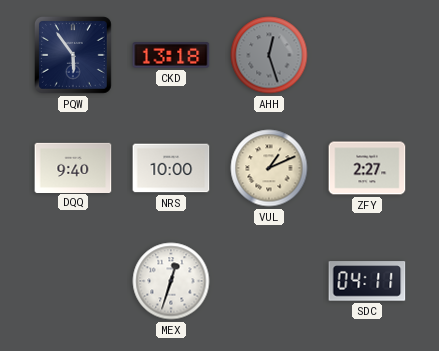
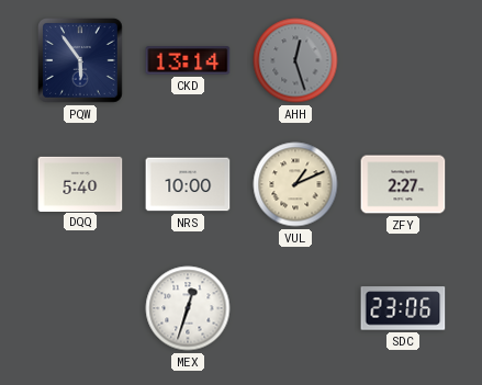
CKD: 13:18 -> 13:14 (188, 60)
DQQ: 9:40 -> 5:40 (80, 183)
SDC: 04:11 -> 23:06 (403, 308)
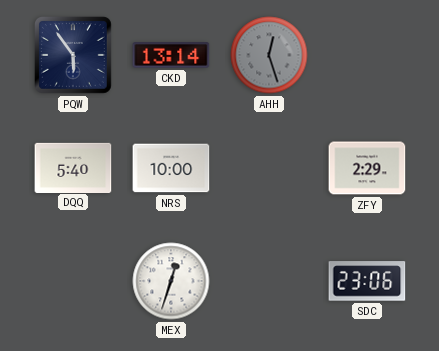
VUL: 1:11 -> none (295, 184)
ZFY: 2:27 -> 2:29 (367, 168)
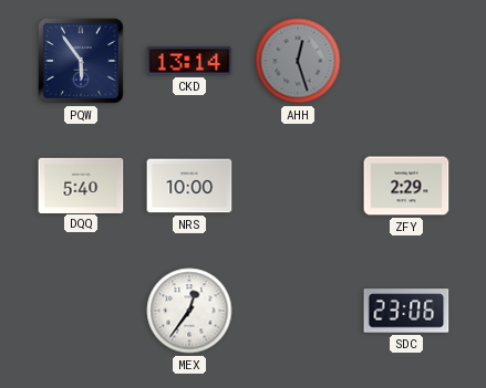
MEX: 12:33 -> 12:36 (189, 311)
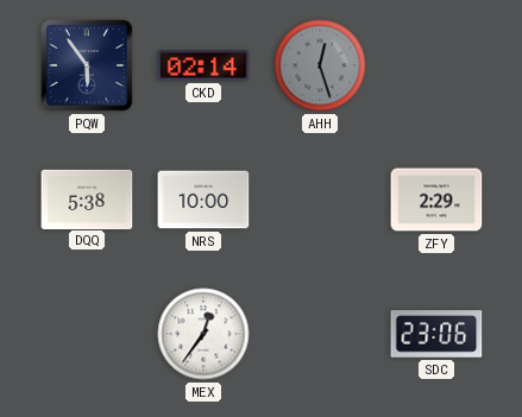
CKD: 13:14 -> 02:14 (203, 65)
DQQ: 5:40 -> 5:38 (87, 198)
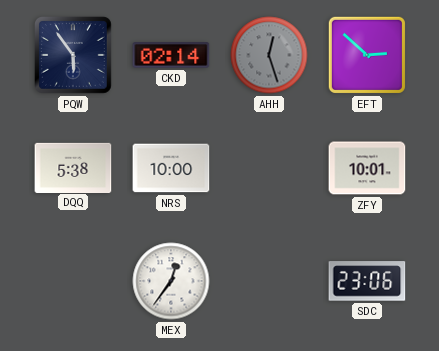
EFT: none -> 2:52 (367, 55)
ZFY: 2:29 -> 10:01 (367, 168)
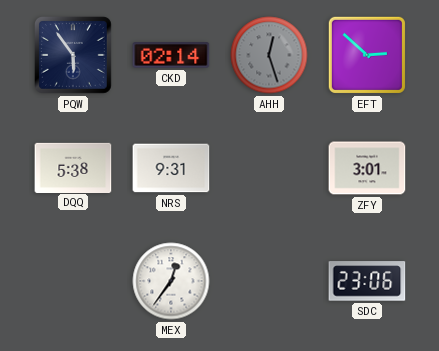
NRS: 10:00 -> 9:31 (171, 168)
ZFY: 10:01 -> 3:01 (367, 168)
